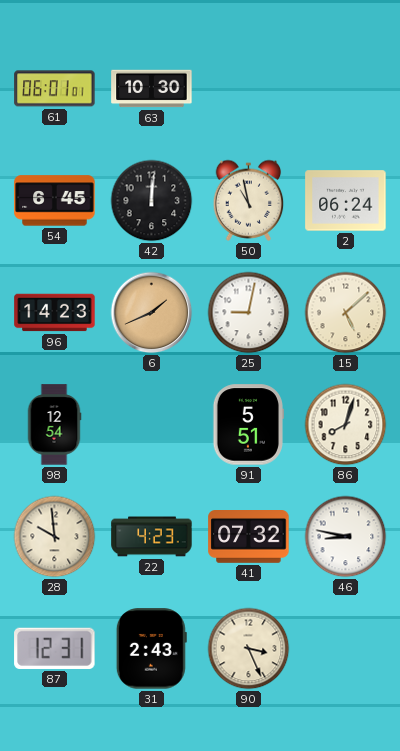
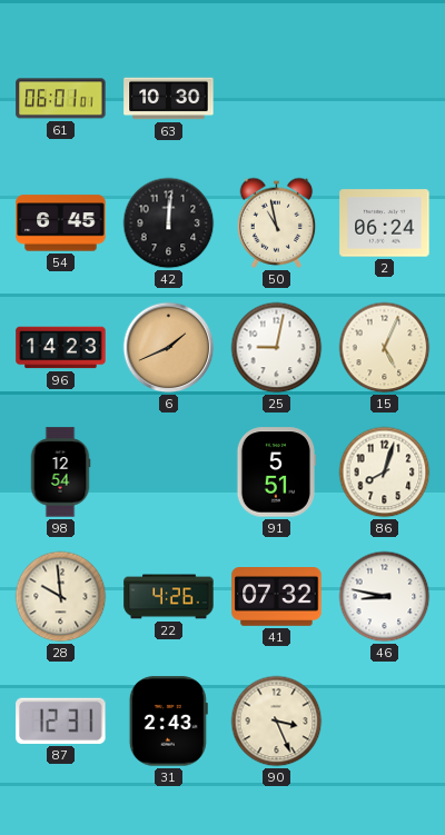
15: 5:08 -> 5:04 (385, 348)
22: 4:23 -> 4:26 (169, 597)
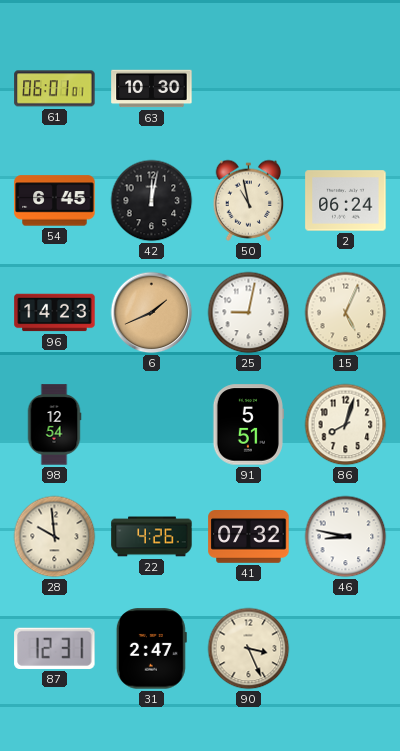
42: 12:01 -> 12:02 (152, 201)
31: 2:43 -> 2:47 (151, 649)
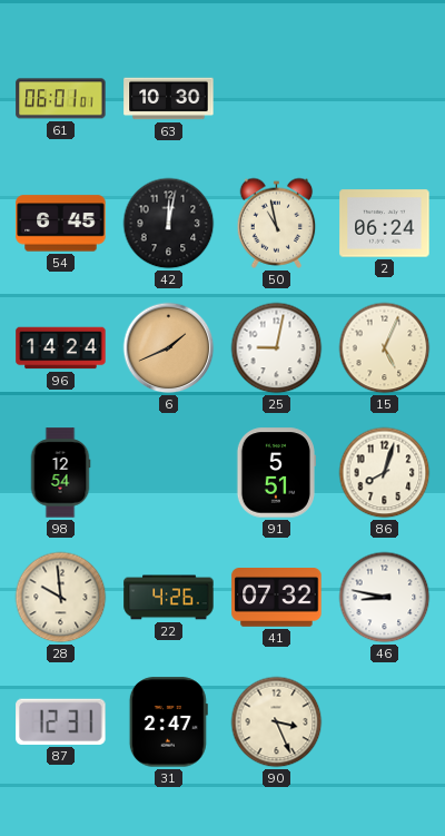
96: 14:23 -> 14:24 (61, 348)
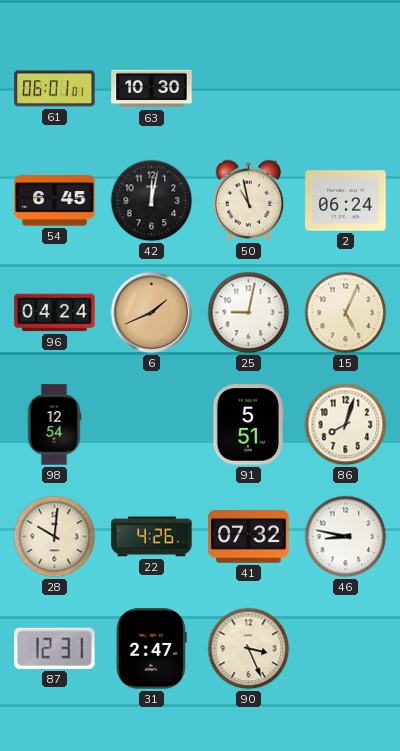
96: 14:24 -> 04:24 (55, 313)
28: 9:59 -> 10:01 (55, 537)
